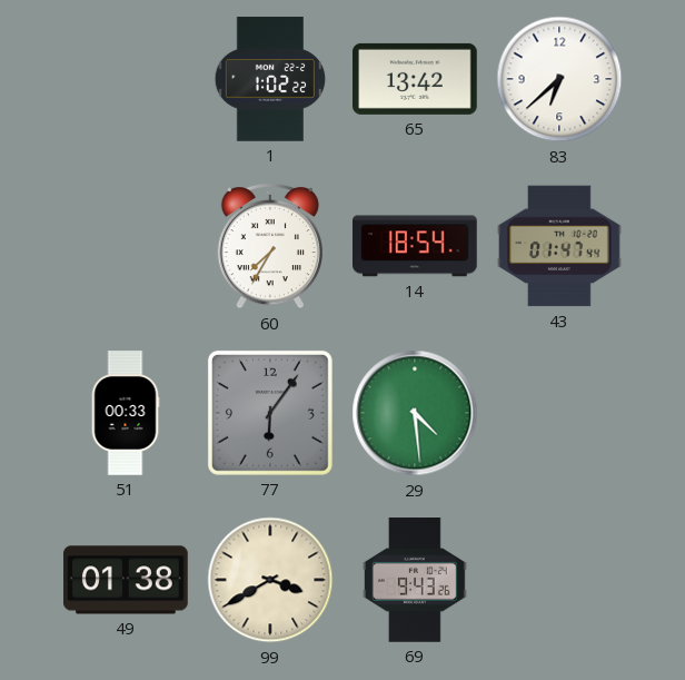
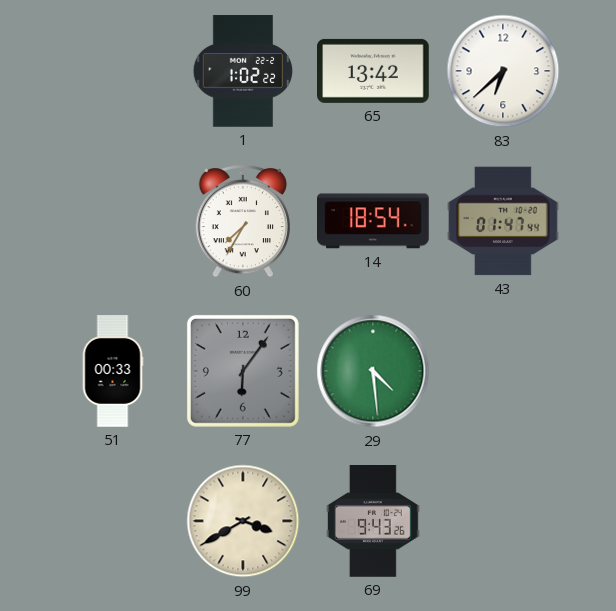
49: 01:38 -> none (126, 580)
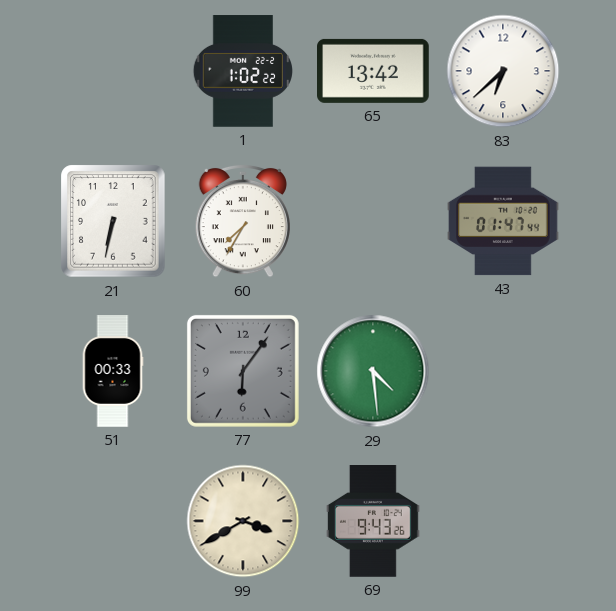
21: none -> 6:32 (113, 221)
14: 18:54 -> none (374, 221)
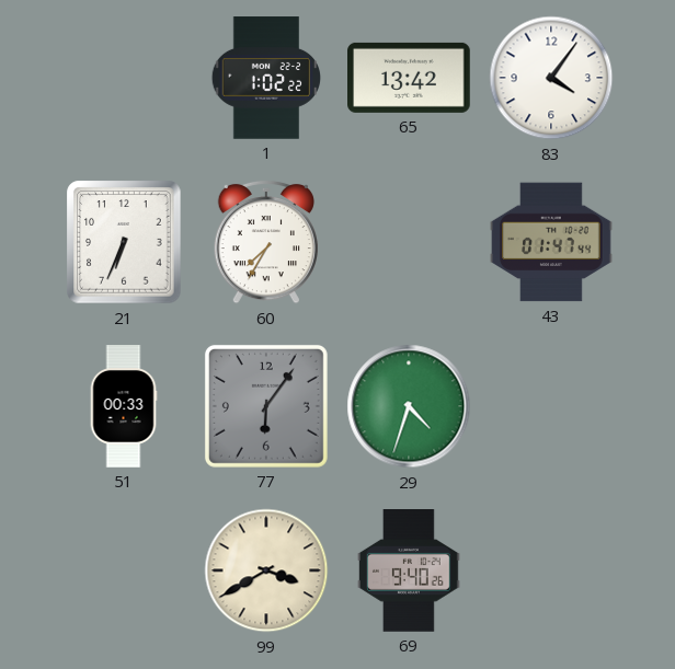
83: 6:38 -> 4:06 (551, 78)
21: 6:32 -> 6:34 (124, 242)
29: 4:29 -> 4:33 (409, 406)
69: 9:43 -> 9:40 (409, 570)
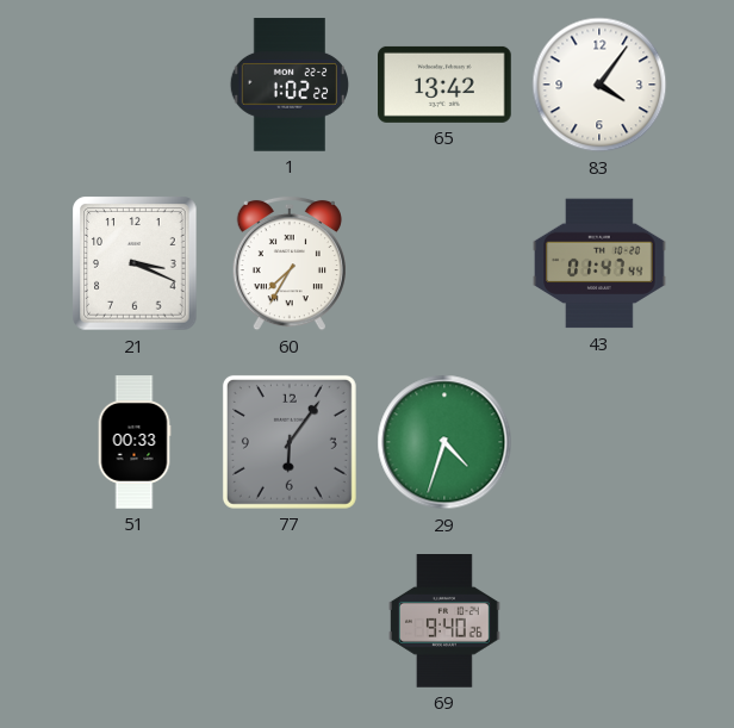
21: 6:34 -> 3:19 (135, 263)
99: 3:40 -> none (266, 570)
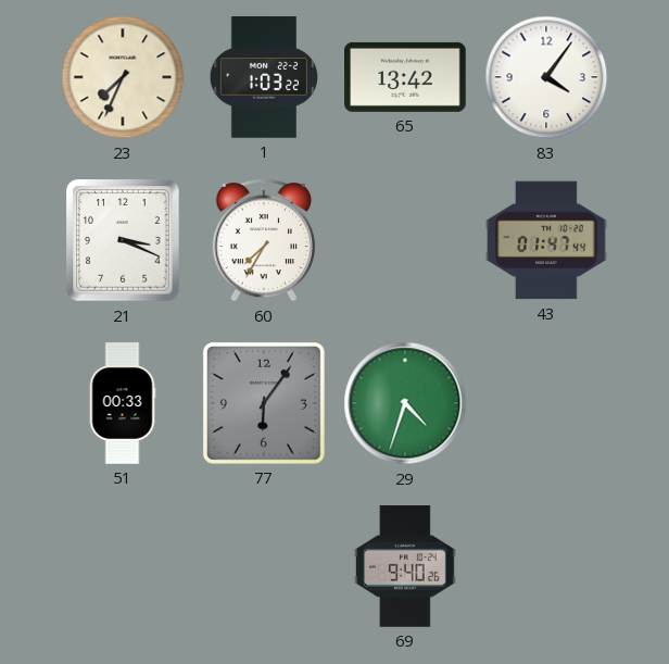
23: none -> 7:34 (123, 77)
1: 1:02 -> 1:03 (263, 77)
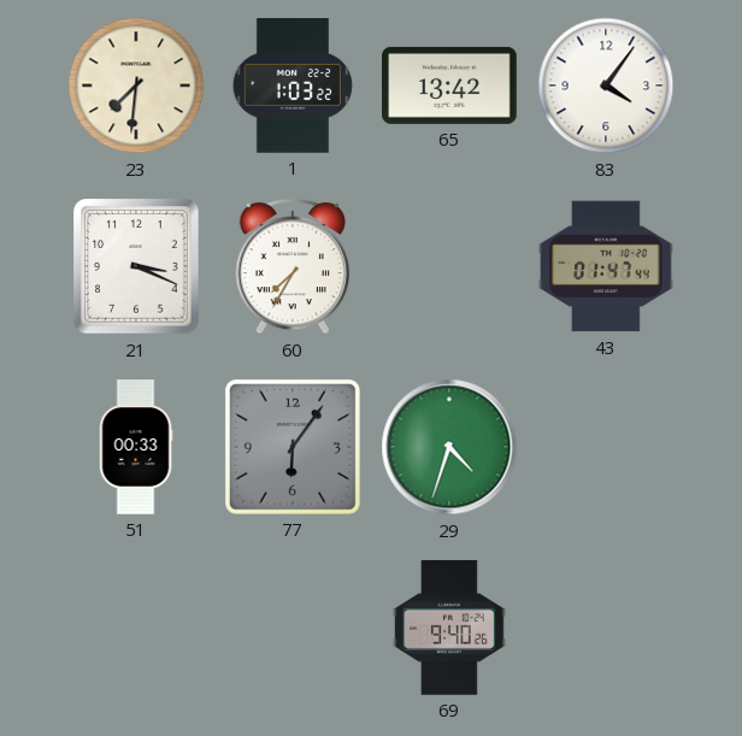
23: 7:34 -> 7:31 (136, 86)
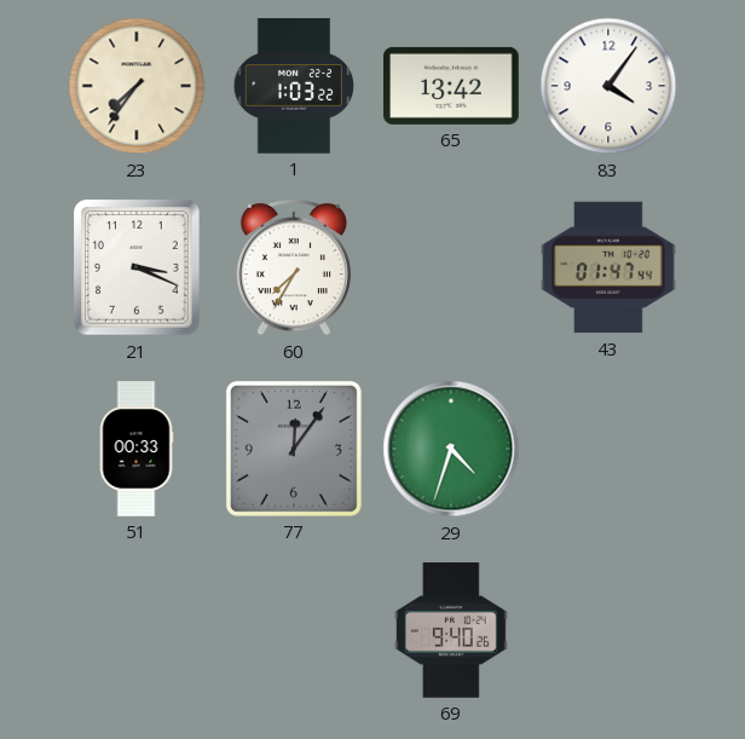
23: 7:31 -> 7:36 (137, 86)
77: 6:06 -> 12:06 (294, 449)
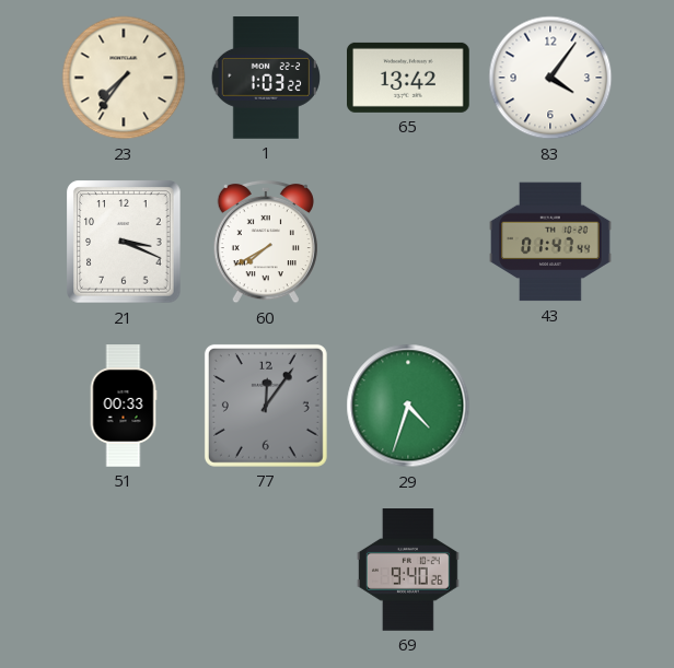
60: 7:35 -> 7:40 (266, 242)
